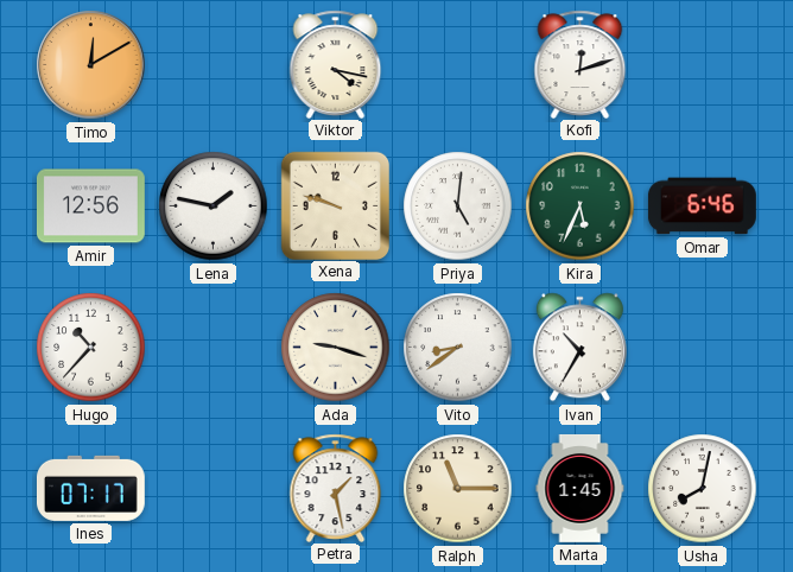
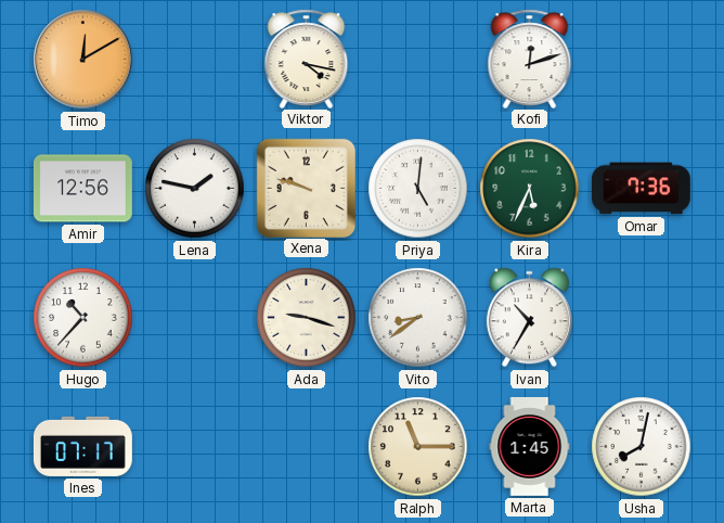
Omar: 6:46 -> 7:36 (641, 189)
Petra: 1:28 -> none (336, 488)
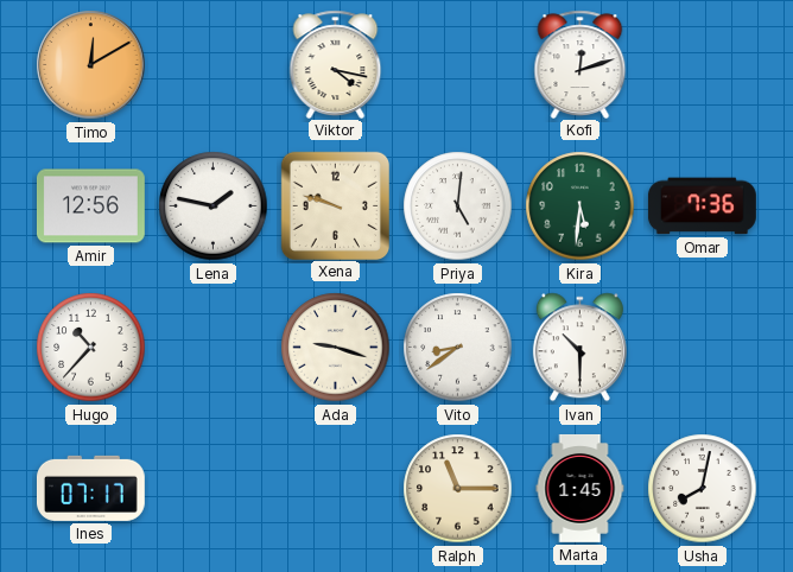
Kira: 5:34 -> 5:31 (581, 206)
Ivan: 10:35 -> 10:30 (579, 348)
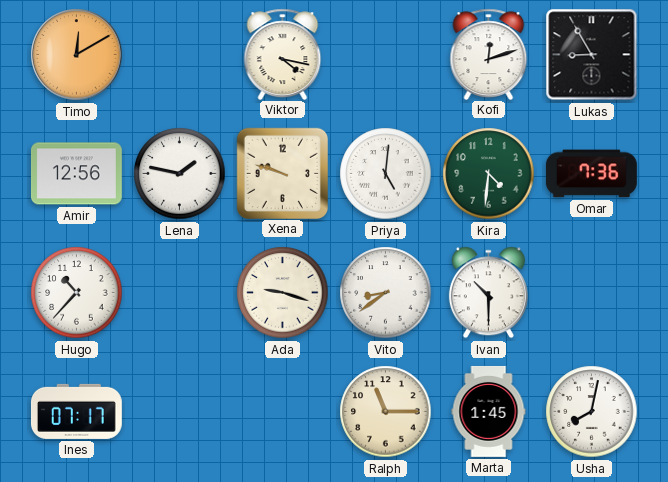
Lukas: none -> 8:55 (592, 55)
Kira: 5:31 -> 4:31 (489, 174)
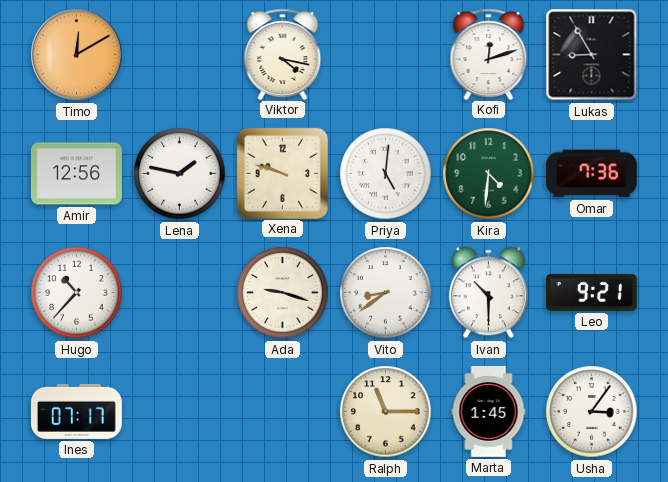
Leo: none -> 9:21 (591, 292)
Usha: 8:02 -> 3:06 (592, 412)
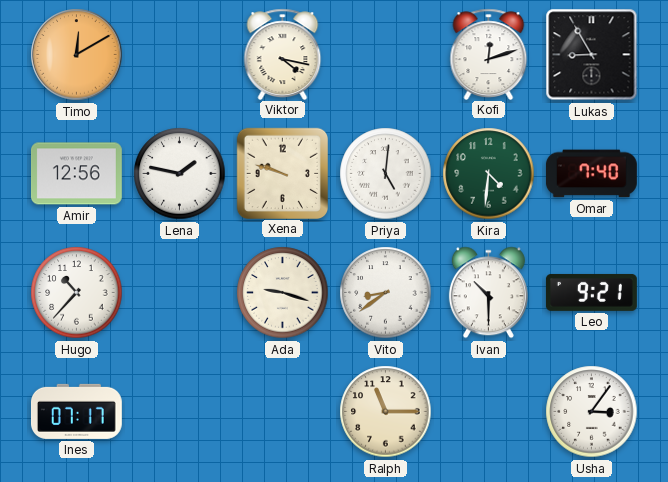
Omar: 7:36 -> 7:40 (591, 174)
Marta: 1:45 -> none (489, 411)
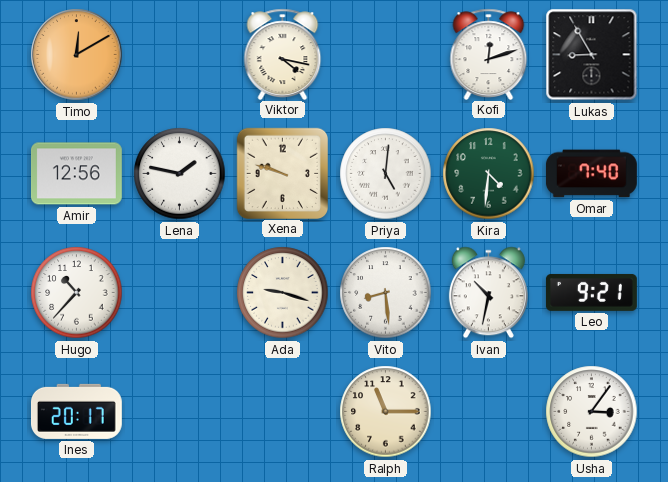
Vito: 8:39 -> 8:29 (386, 293)
Ivan: 10:30 -> 10:32 (488, 293)
Ines: 07:17 -> 20:17 (76, 411)
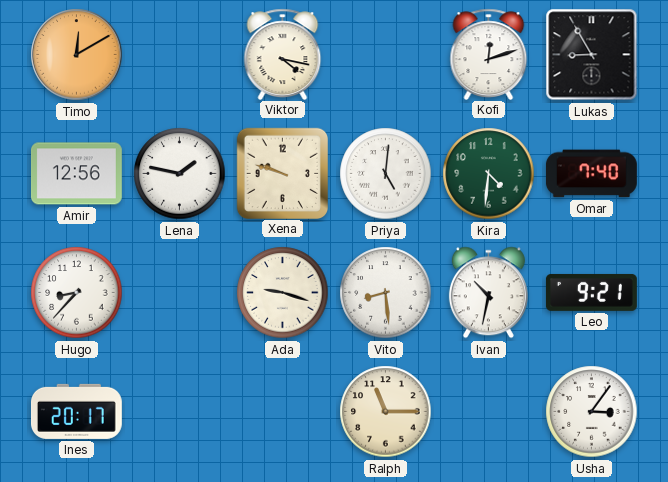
Hugo: 10:37 -> 8:37 (77, 293)
